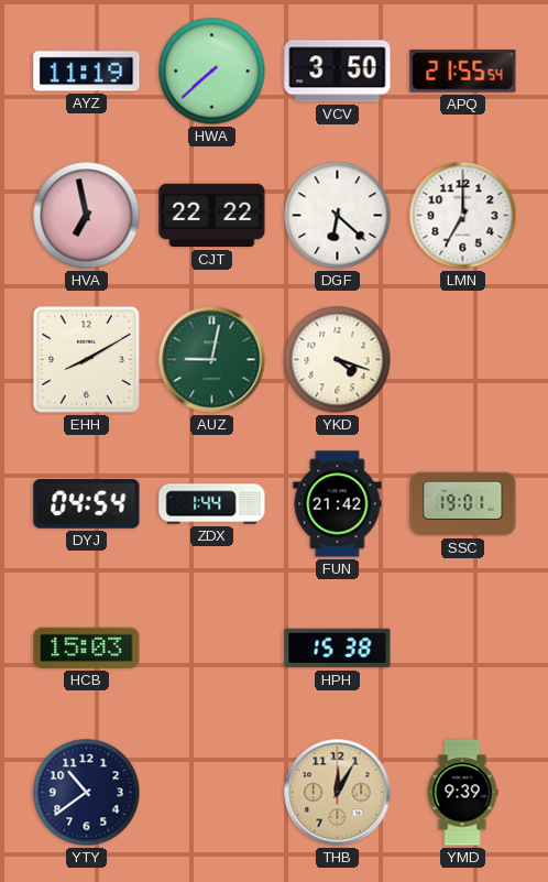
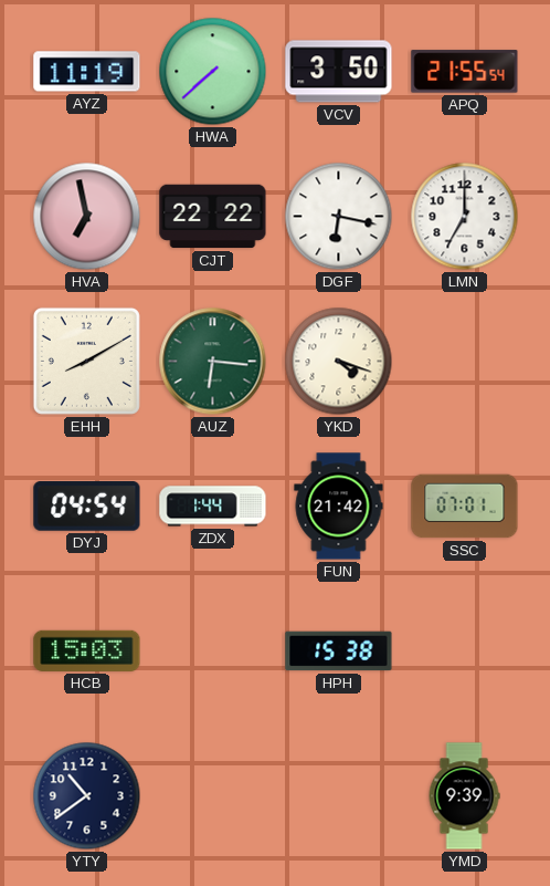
DGF: 6:22 -> 6:17 (339, 217)
AUZ: 9:02 -> 6:16 (213, 362)
SSC: 19:01 -> 07:01 (465, 507)
THB: 12:05 -> none (338, 793)
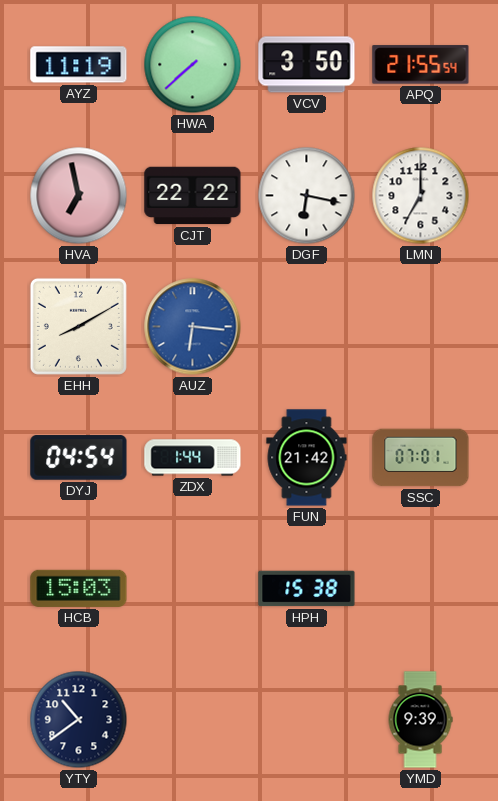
AUZ dial: green -> blue (193, 327)
YKD: 4:18 -> none (339, 362)
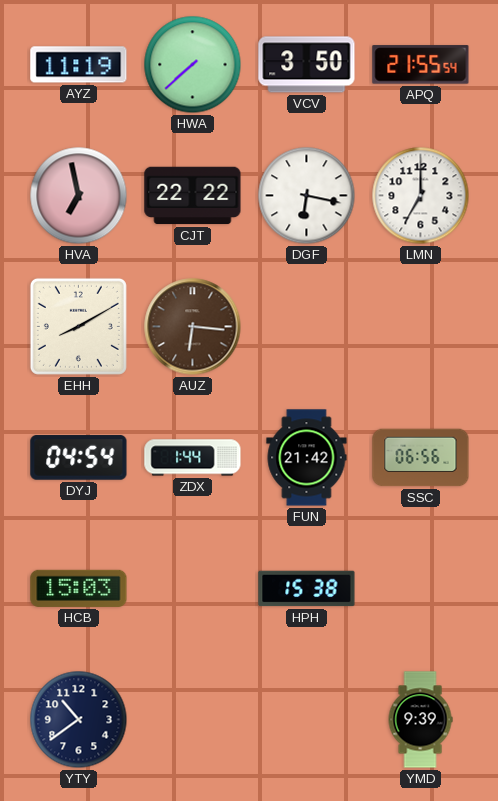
AUZ dial: blue -> brown (193, 327)
SSC: 07:01 -> 06:56 (421, 458)
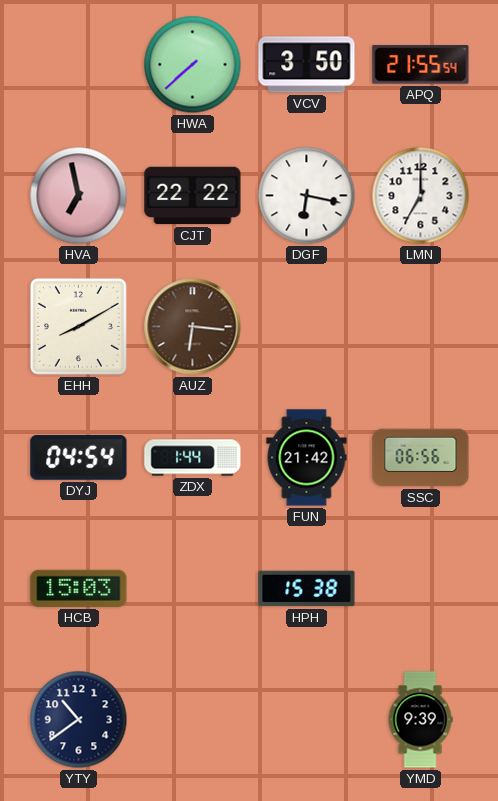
AYZ: 11:19 -> none (79, 65)
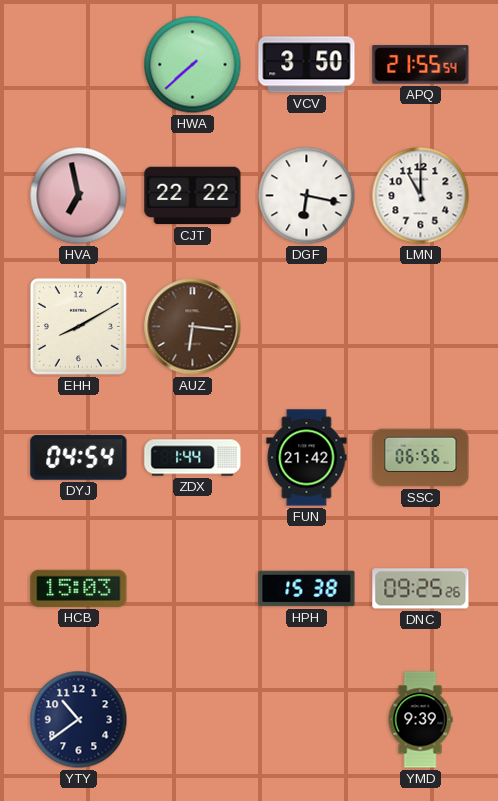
LMN: 7:00 -> 11:00 (421, 196)
DNC: none -> 09:25 (421, 589)
